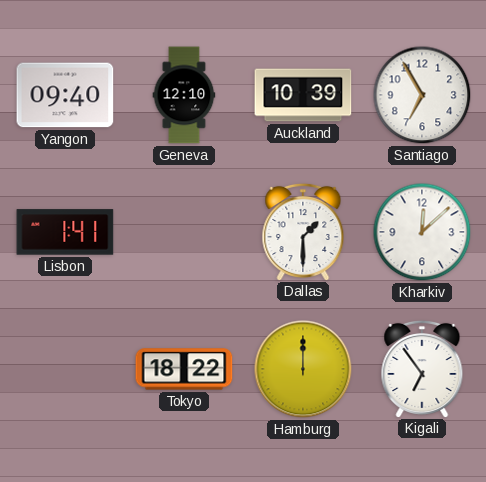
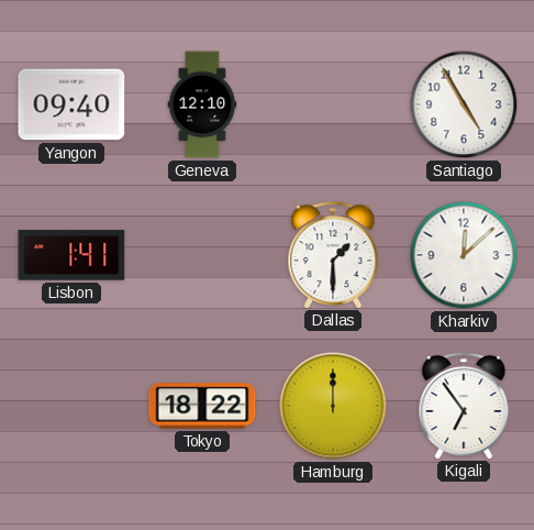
Auckland: 10:39 -> none (303, 95)
Santiago: 6:55 -> 4:55 (464, 104)
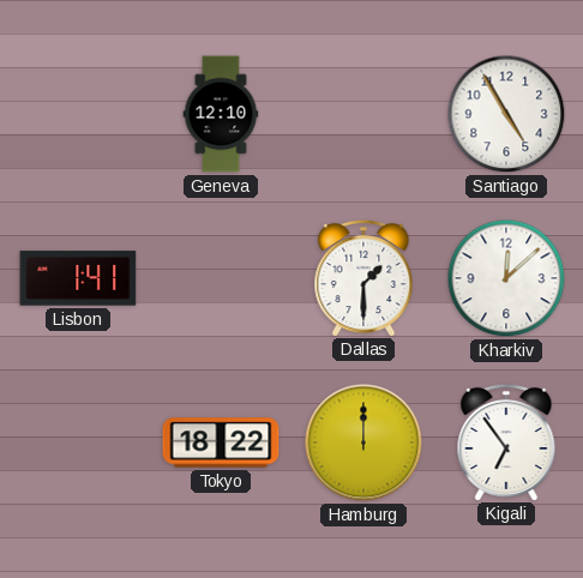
Yangon: 09:40 -> none (71, 104)
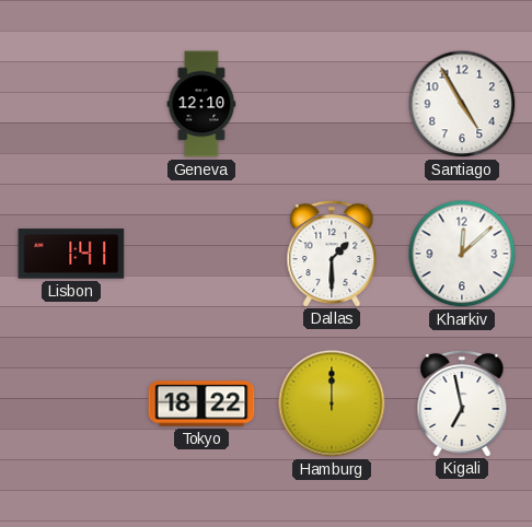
Kigali: 6:54 -> 6:58 (462, 402)
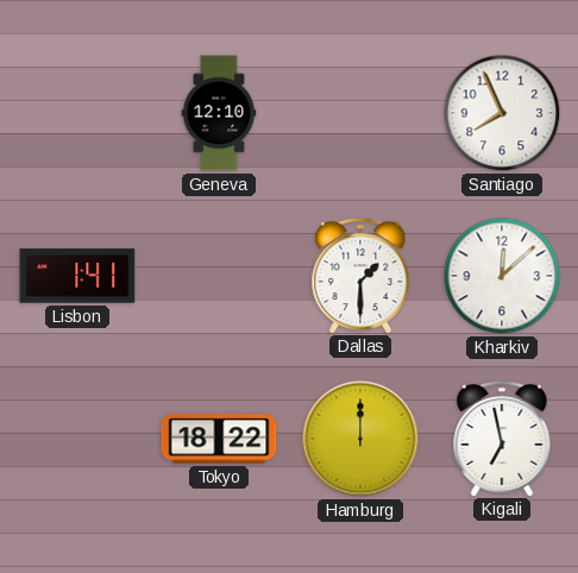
Santiago: 4:55 -> 7:56 (502, 113)
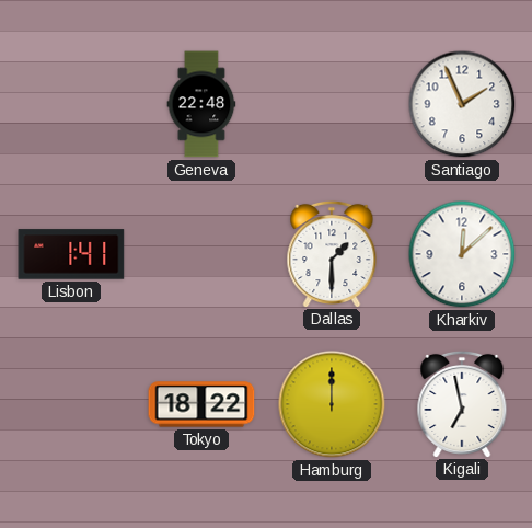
Geneva: 12:10 -> 22:48 (201, 104)
Santiago: 7:56 -> 1:56 (462, 104)
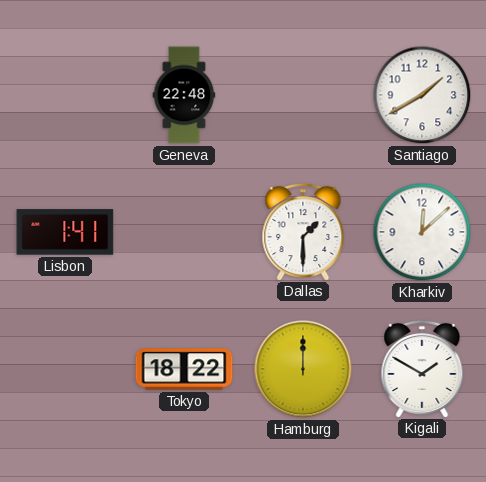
Santiago: 1:56 -> 1:40 (422, 95)
Kigali: 6:58 -> 1:50 (422, 368)
